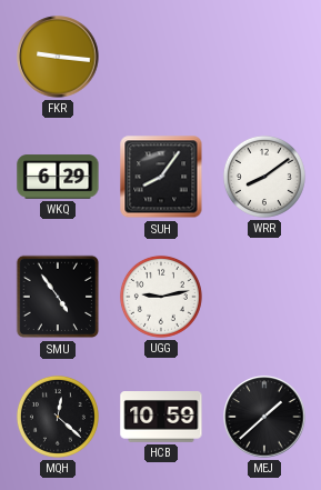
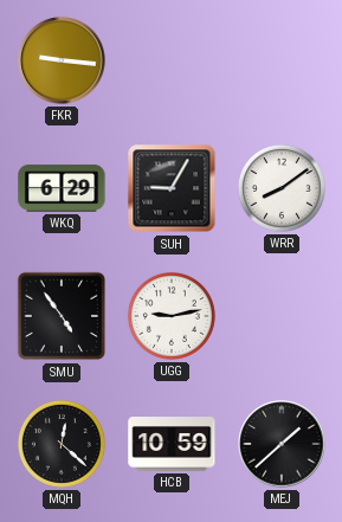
SUH: 8:06 -> 9:05 (172, 188)
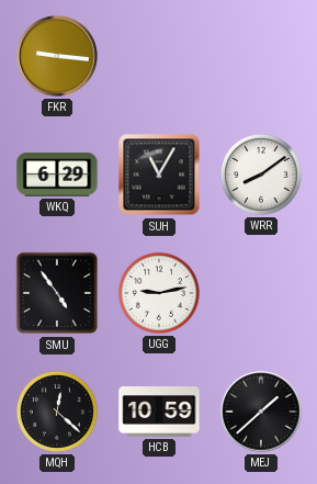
SUH: 9:05 -> 11:05 (159, 175)
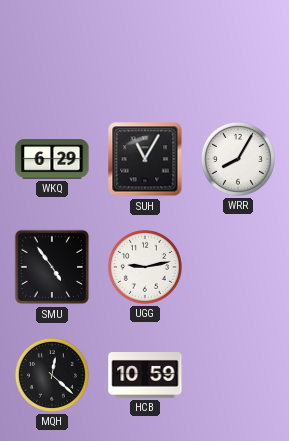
FKR: 9:16 -> none (57, 56)
WRR: 8:09 -> 8:05 (238, 159)
MEJ: 1:38 -> none (261, 412)
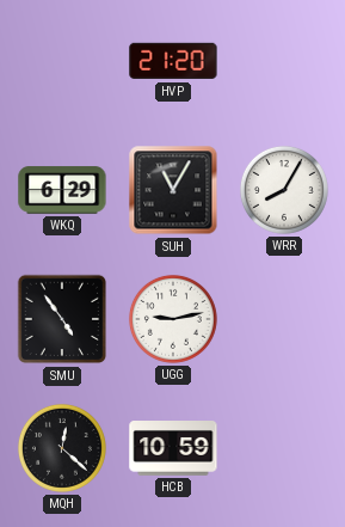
HVP: none -> 21:20 (173, 61)
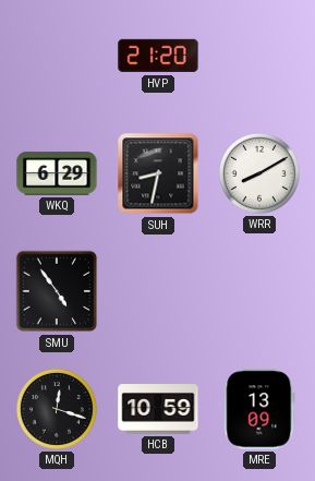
SUH: 11:05 -> 8:32 (158, 173)
WRR: 8:05 -> 8:10 (259, 173)
UGG: 9:13 -> none (173, 319)
MQH: 12:22 -> 12:18 (57, 409)
MRE: none -> 13:09 (259, 409)
